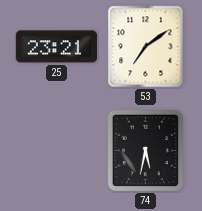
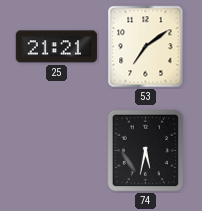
25: 23:21 -> 21:21 (56, 47)
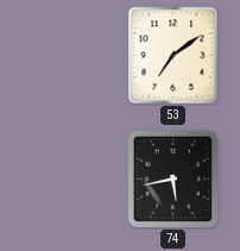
25: 21:21 -> none (56, 47)
74: 5:32 -> 5:43 (173, 180)
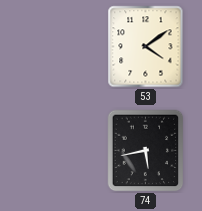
53: 7:09 -> 4:09 (146, 47)
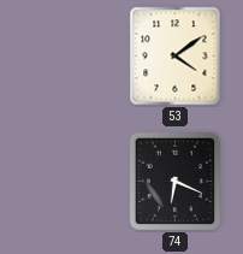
74: 5:43 -> 6:19 (176, 182)
